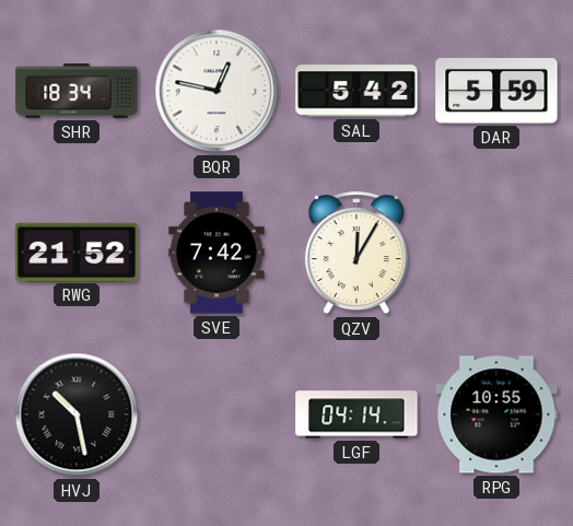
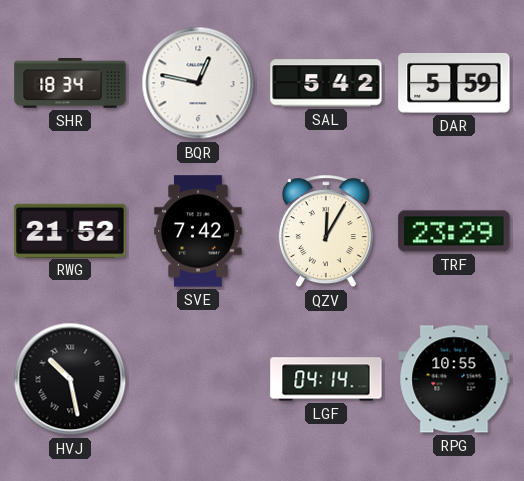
TRF: none -> 23:29 (454, 231)
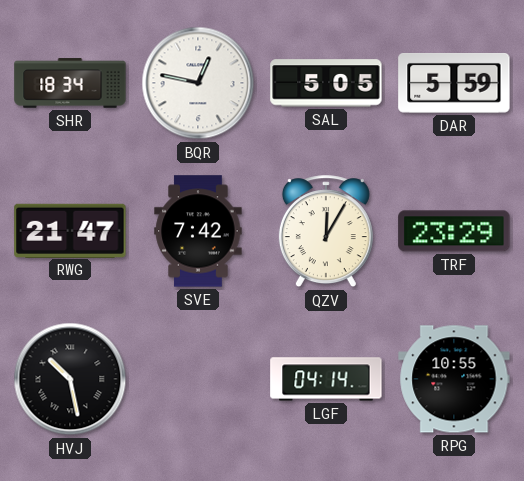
SAL: 5:42 -> 5:05 (326, 83)
RWG: 21:52 -> 21:47 (70, 230)
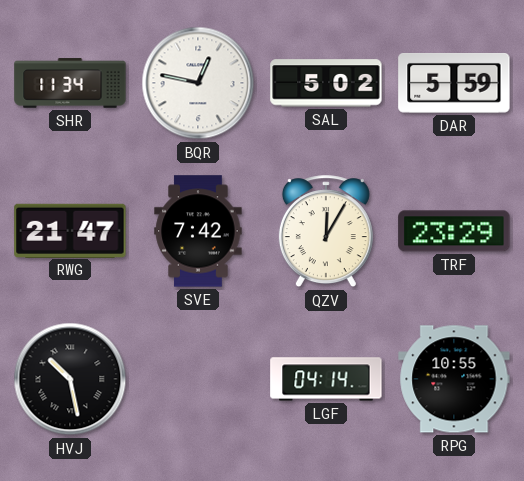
SHR: 18:34 -> 11:34 (70, 83)
SAL: 5:05 -> 5:02 (326, 83)
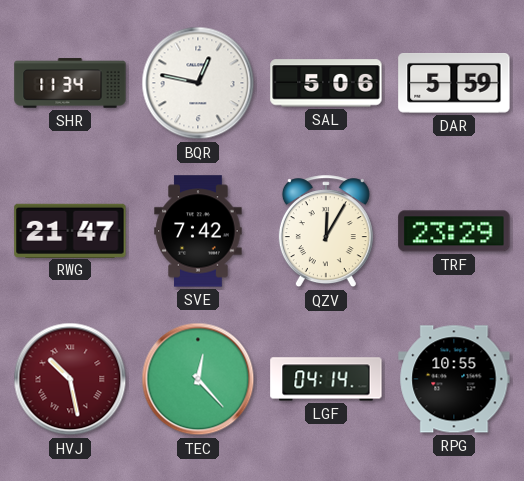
SAL: 5:02 -> 5:06 (326, 83)
HVJ dial: black -> burgundy (70, 379)
TEC: none -> 12:23 (198, 379)
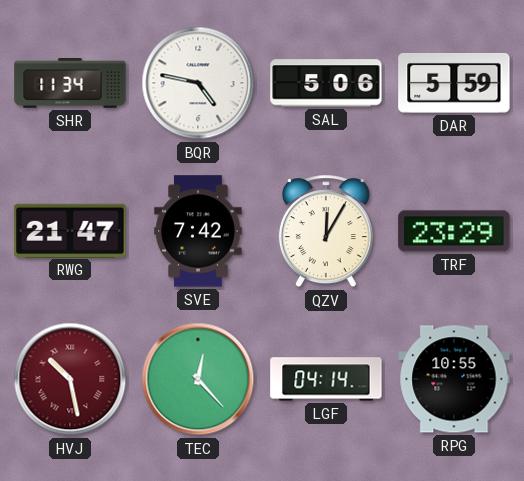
BQR: 12:47 -> 4:47 (198, 83)
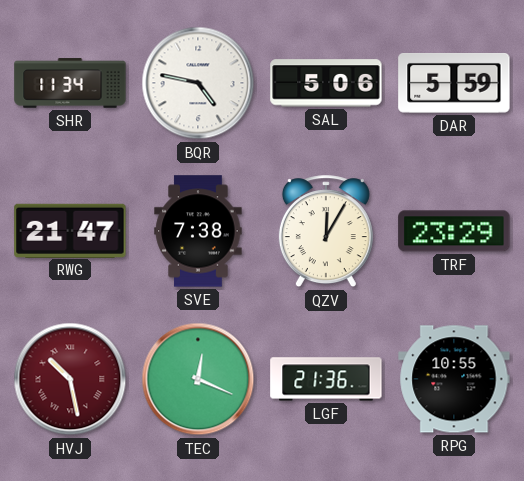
SVE: 7:42 -> 7:38 (198, 231)
TEC: 12:23 -> 12:19 (198, 379)
LGF: 04:14 -> 21:36 (326, 379)
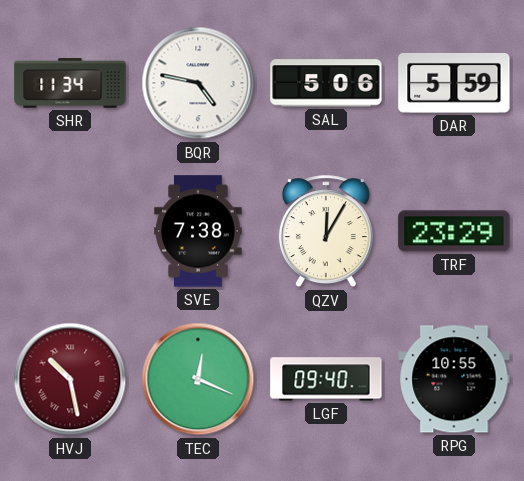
RWG: 21:47 -> none (70, 230)
LGF: 21:36 -> 09:40 (326, 379)
